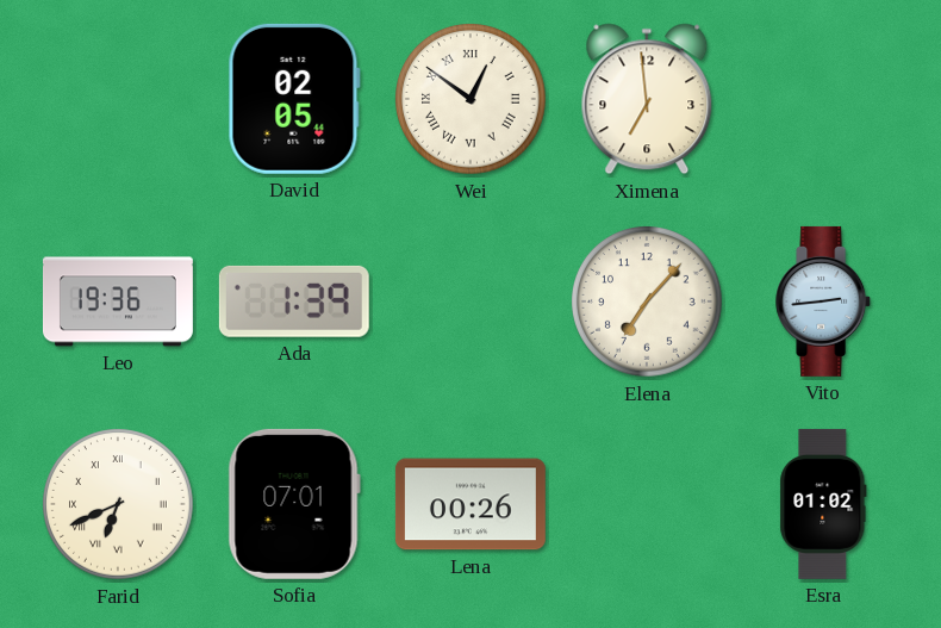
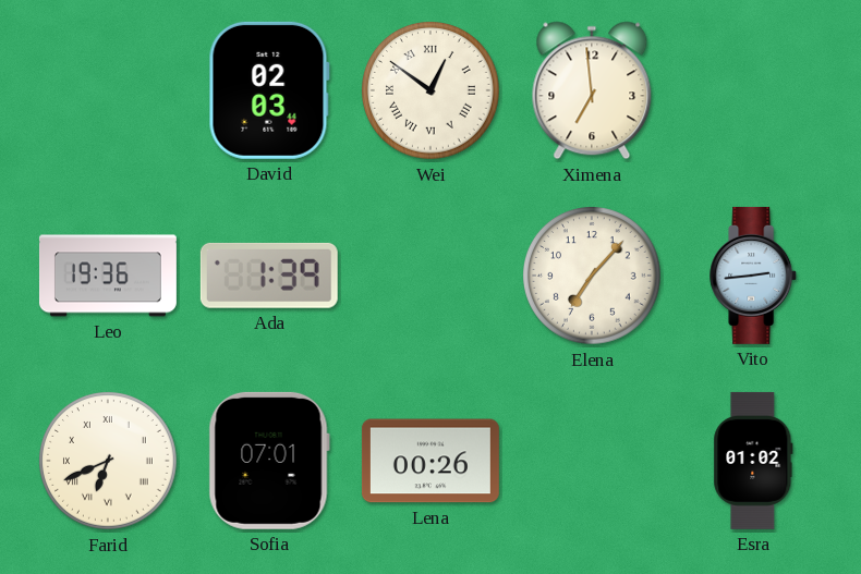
David: 02:05 -> 02:03 (269, 90)
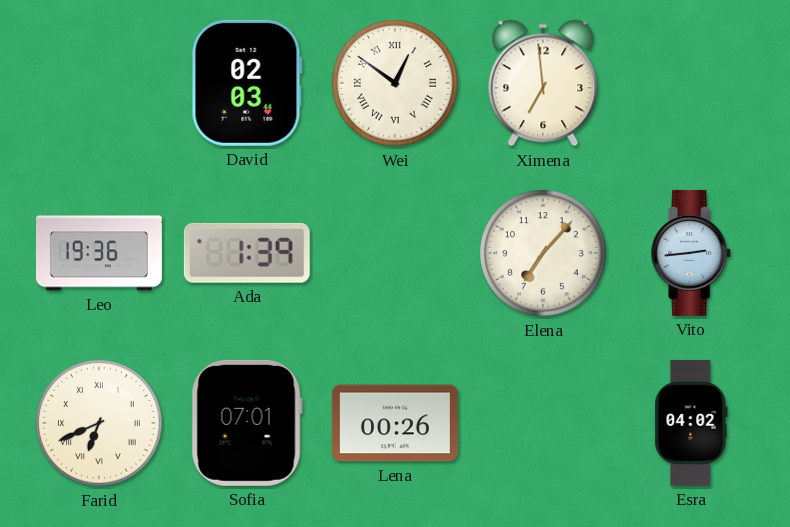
Esra: 01:02 -> 04:02 (691, 423)
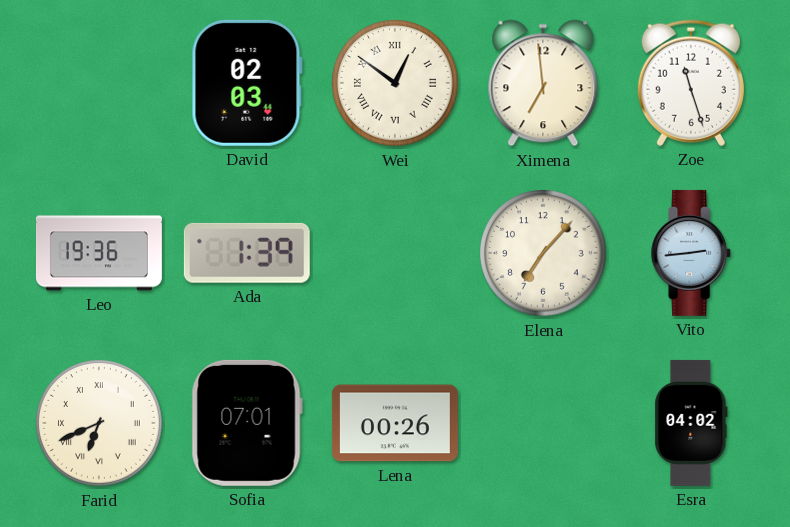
Zoe: none -> 11:27 (691, 83)
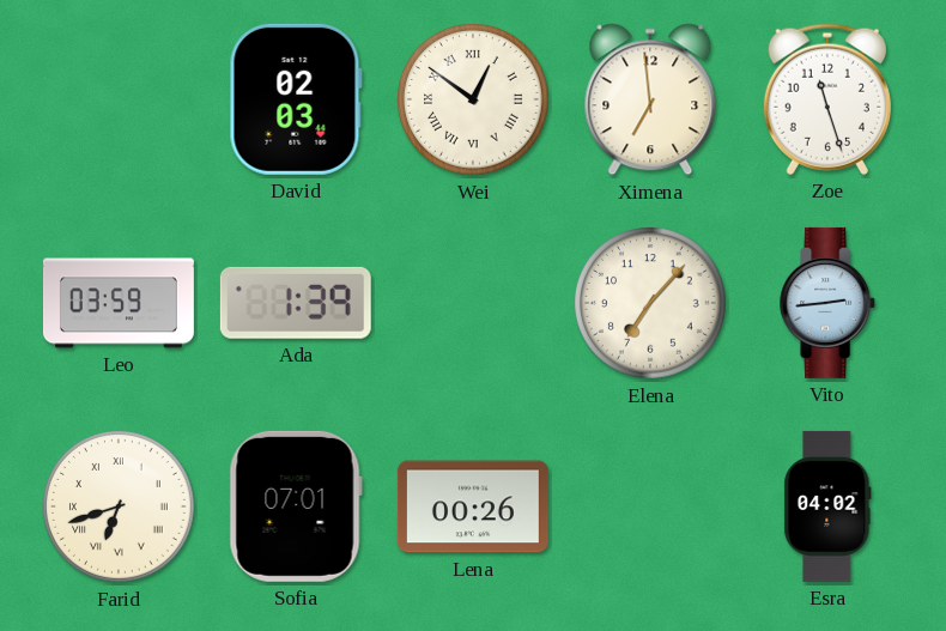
Leo: 19:36 -> 03:59 (119, 303)
Farid: 6:41 -> 6:42 (120, 508)
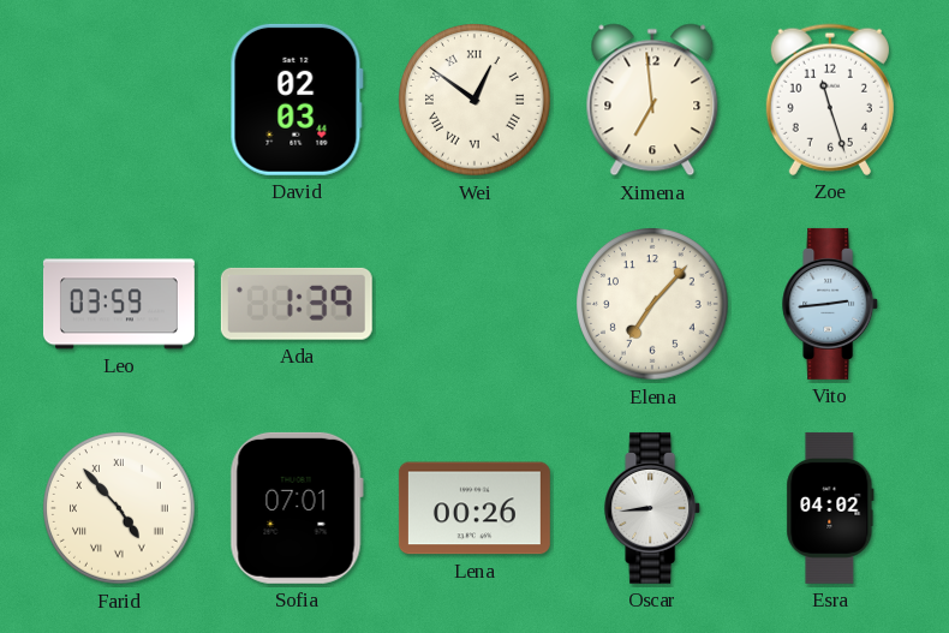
Farid: 6:42 -> 4:53 (120, 509)
Oscar: none -> 8:44 (653, 508)
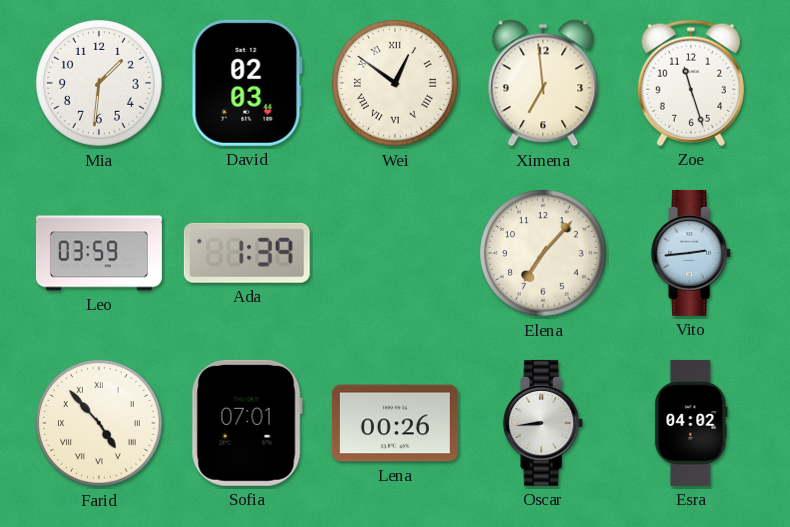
Mia: none -> 1:31 (100, 84)
